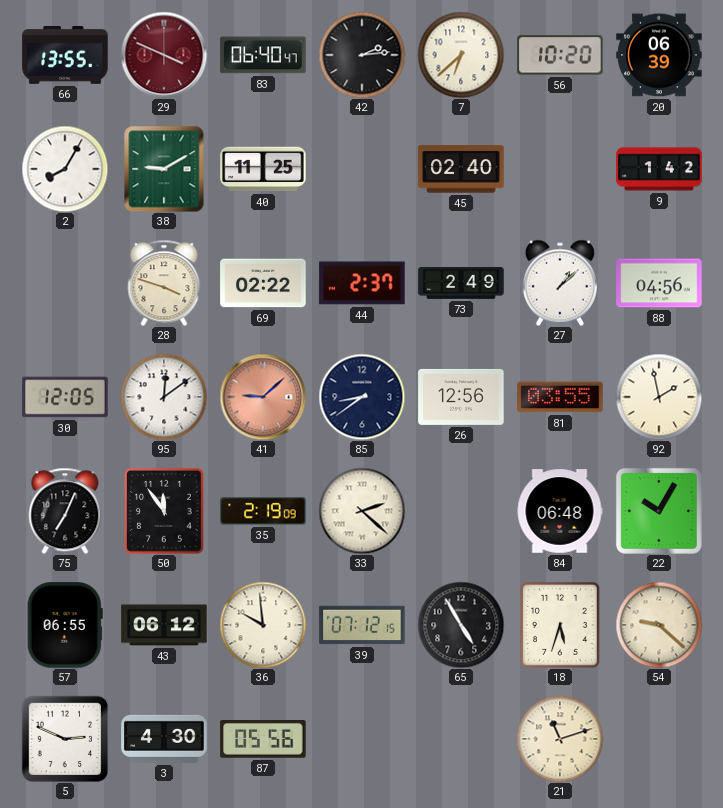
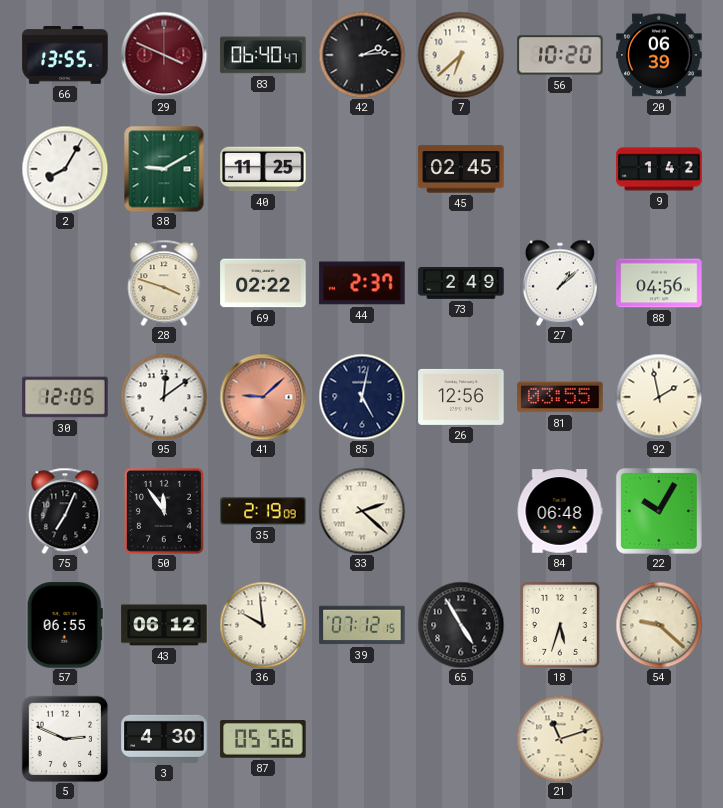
45: 02:40 -> 02:45 (461, 169)
85: 8:39 -> 5:02 (362, 397)
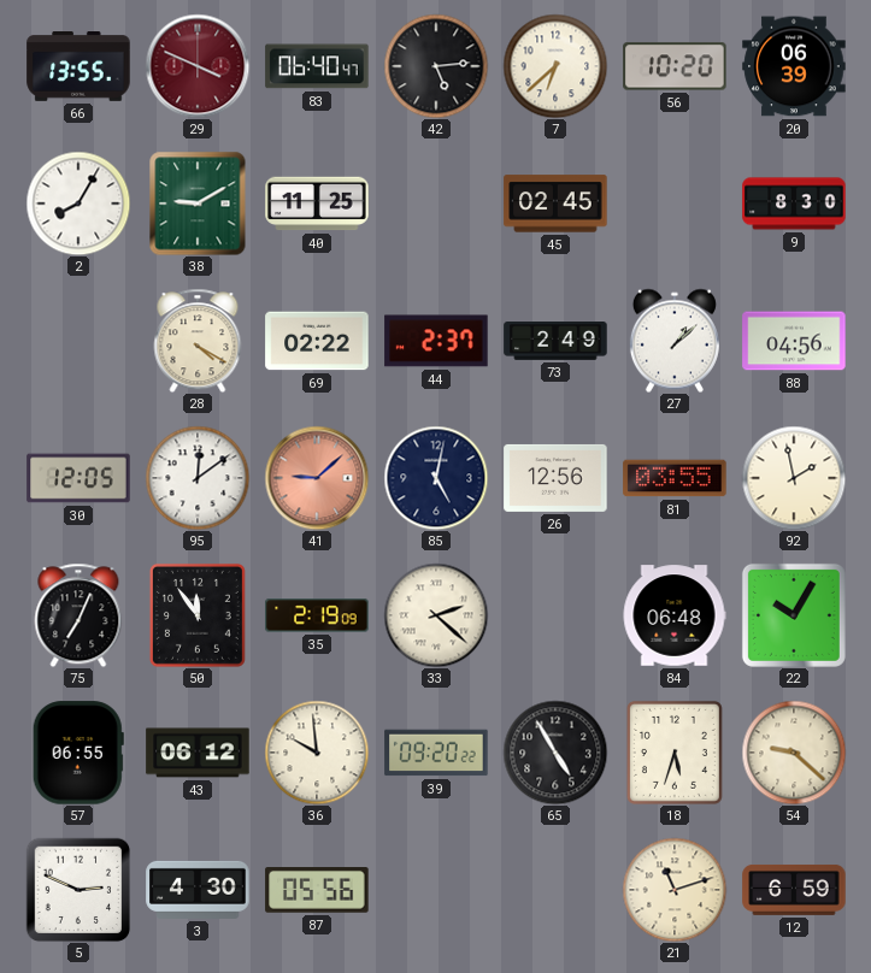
42: 2:14 -> 5:14 (436, 66)
9: 1:42 -> 8:30 (794, 204)
28: 3:48 -> 4:20 (198, 341)
39: 07:12 -> 09:20 (436, 753)
12: none -> 6:59 (794, 890)
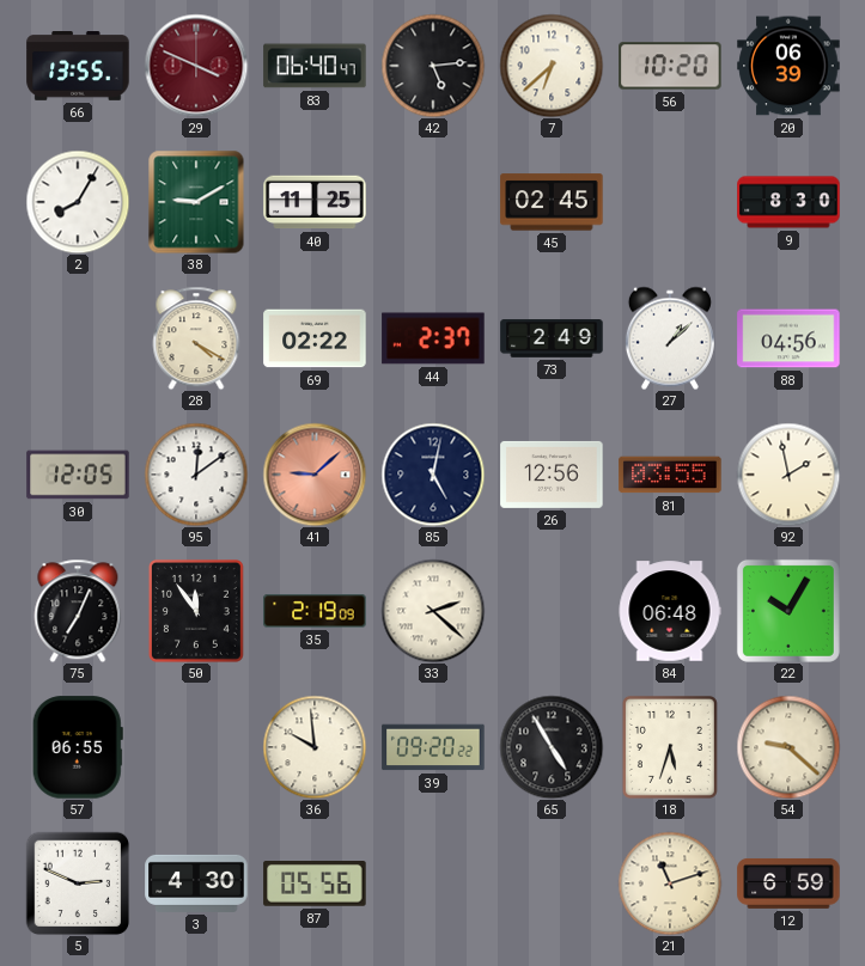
43: 06:12 -> none (198, 753)
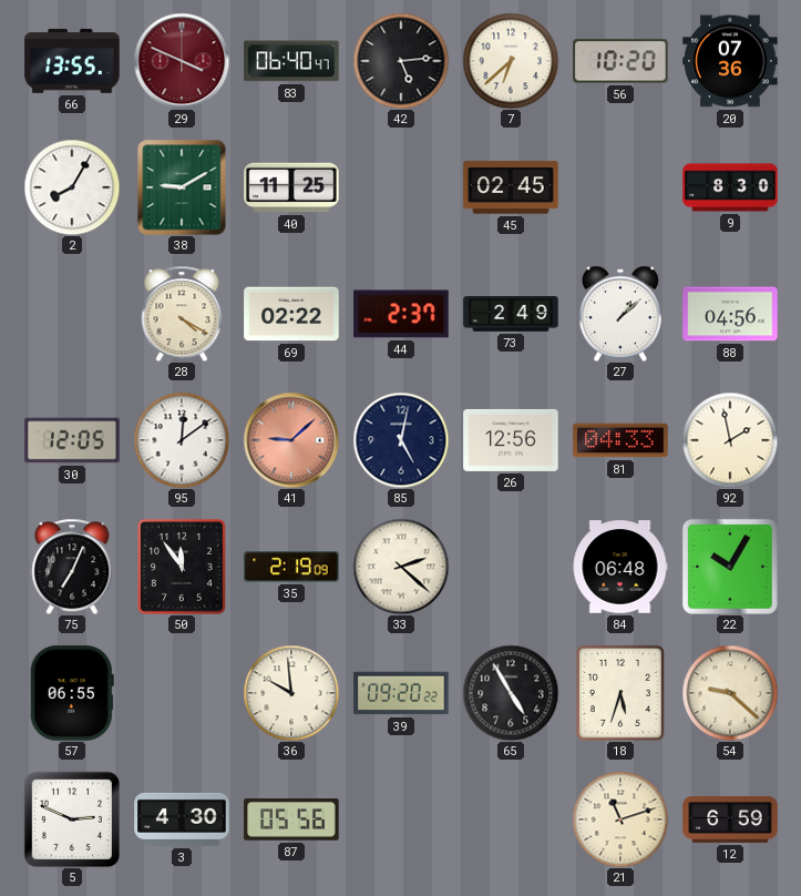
20: 06:39 -> 07:36 (730, 61)
81: 03:55 -> 04:33 (620, 440)
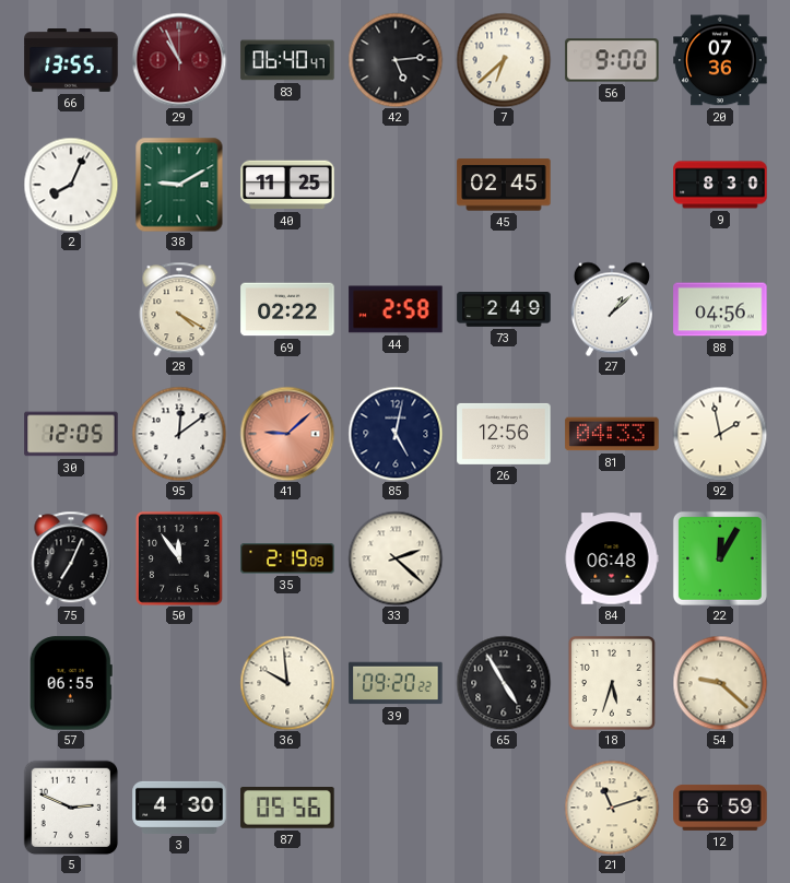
29: 3:49 -> 10:56 (179, 60)
56: 10:20 -> 9:00 (612, 60)
2: 8:05 -> 8:04 (71, 185)
44: 2:37 -> 2:58 (396, 309)
22: 10:05 -> 12:05 (720, 558)
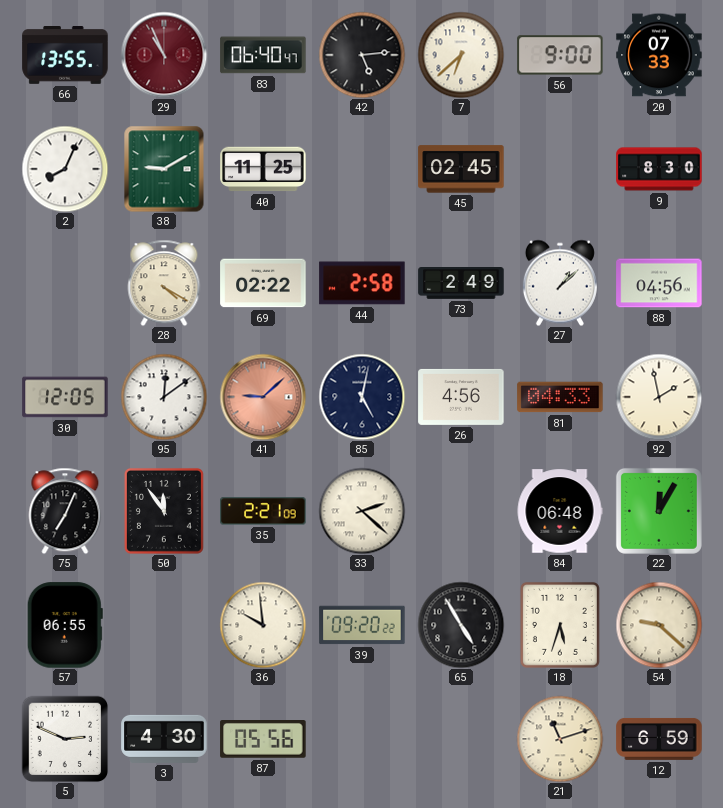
20: 07:36 -> 07:33 (659, 55)
26: 12:56 -> 4:56 (461, 397)
35: 2:19 -> 2:21 (263, 511)
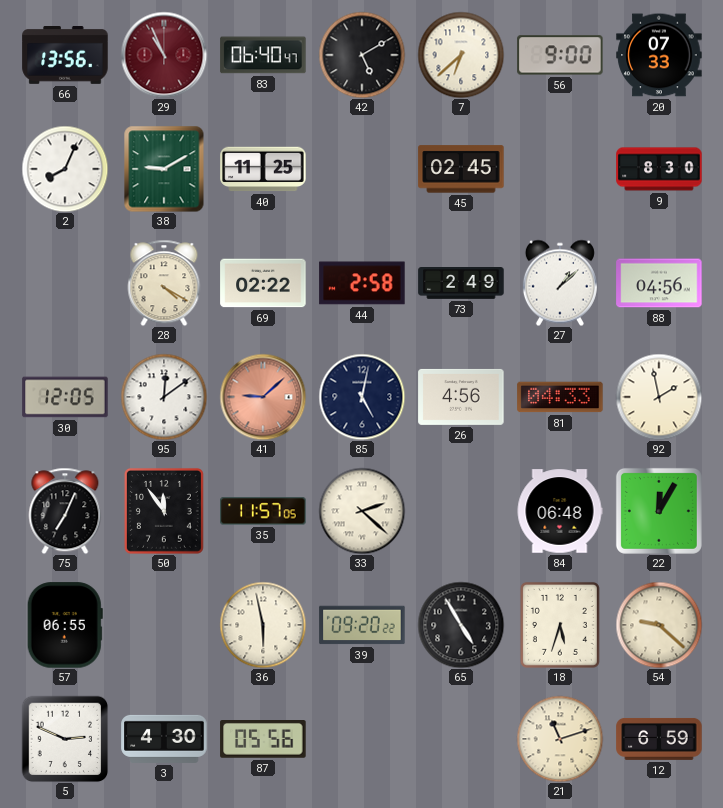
66: 13:55 -> 13:56 (65, 56)
42: 5:14 -> 5:10 (362, 55)
35: 2:21 -> 11:57 (263, 511)
36: 9:59 -> 5:58 (263, 625)
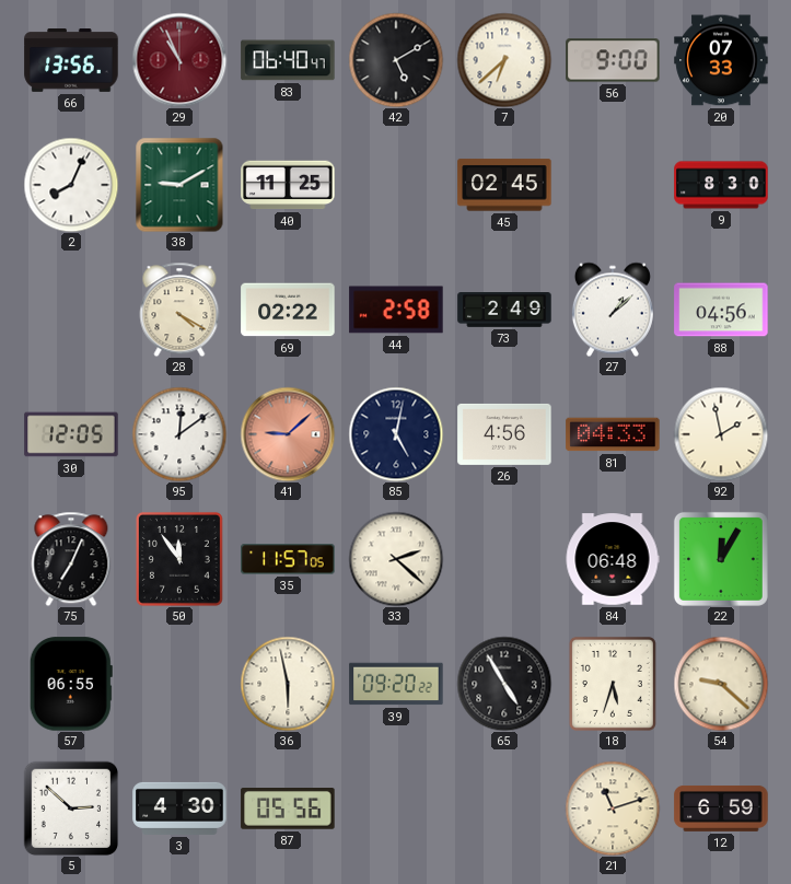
5: 2:49 -> 2:52 (71, 809)
